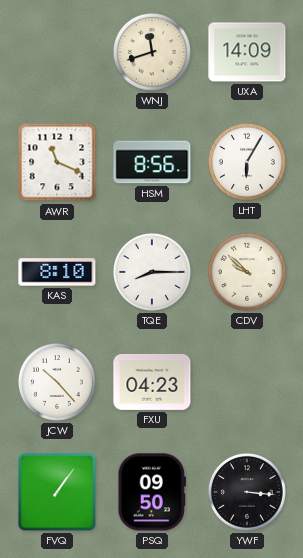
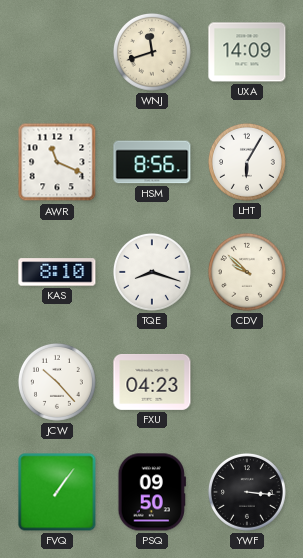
TQE: 8:15 -> 8:18 (152, 272)
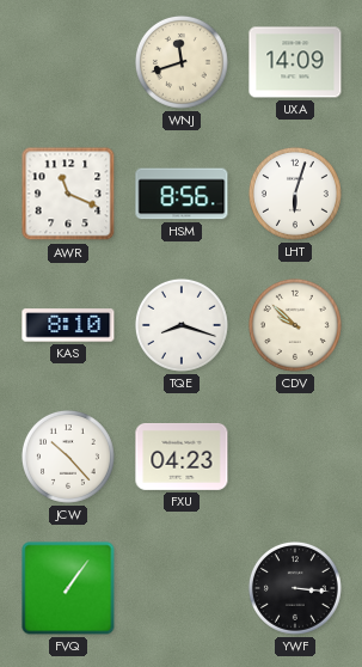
LHT: 6:05 -> 6:03 (295, 194)
PSQ: 09:50 -> none (151, 492)
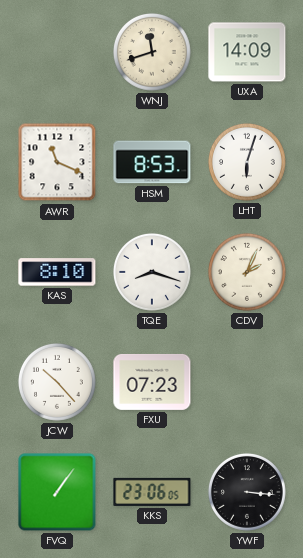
HSM: 8:56 -> 8:53 (152, 162)
CDV: 9:52 -> 2:04 (247, 272)
FXU: 04:23 -> 07:23 (152, 382)
KKS: none -> 23:06 (152, 492)
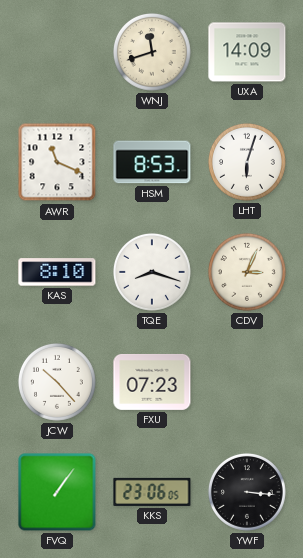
CDV: 2:04 -> 3:04 (247, 272)
